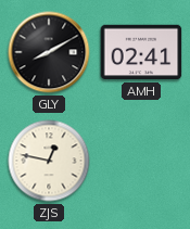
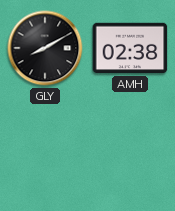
AMH: 02:41 -> 02:38 (130, 48)
ZJS: 12:47 -> none (49, 161)
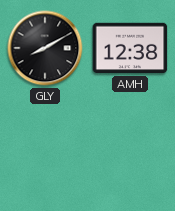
AMH: 02:38 -> 12:38 (130, 48)
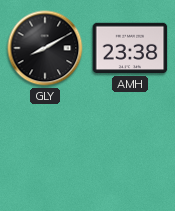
AMH: 12:38 -> 23:38 (130, 48)
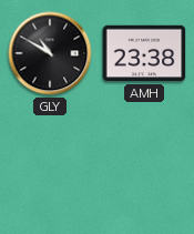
GLY: 8:10 -> 10:50 (50, 53)
